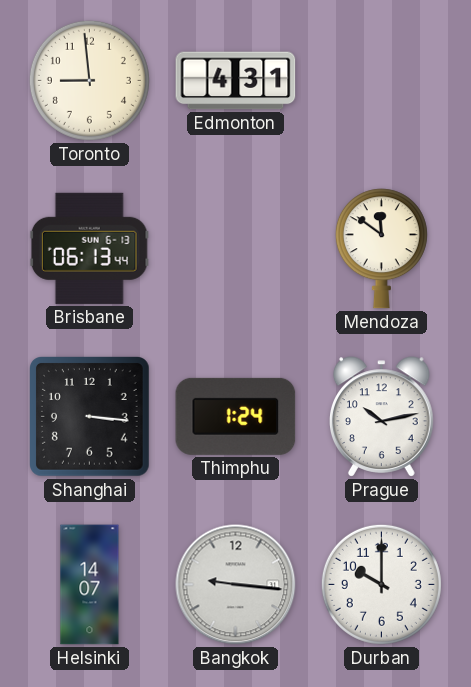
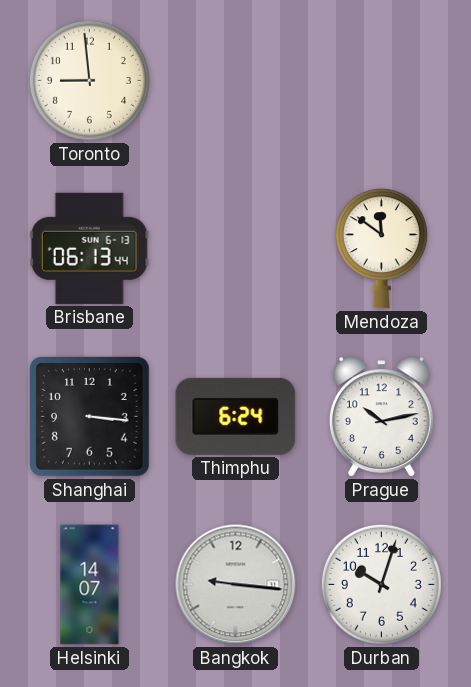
Edmonton: 4:31 -> none (236, 81)
Thimphu: 1:24 -> 6:24 (236, 416)
Durban: 10:00 -> 10:03 (381, 584)
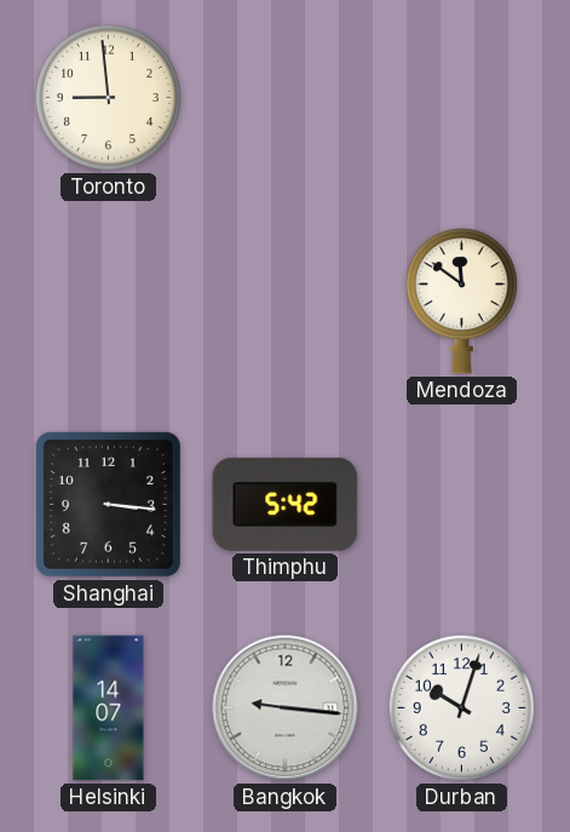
Brisbane: 06:13 -> none (89, 248)
Thimphu: 6:24 -> 5:42 (286, 504)
Prague: 10:13 -> none (382, 417)
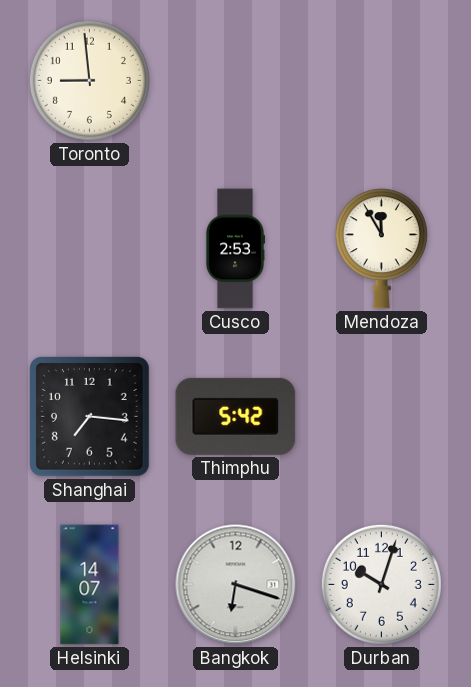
Cusco: none -> 2:53 (234, 249)
Mendoza: 11:51 -> 11:55 (381, 249)
Shanghai: 3:16 -> 7:16 (90, 417)
Bangkok: 9:16 -> 6:18 (236, 585)
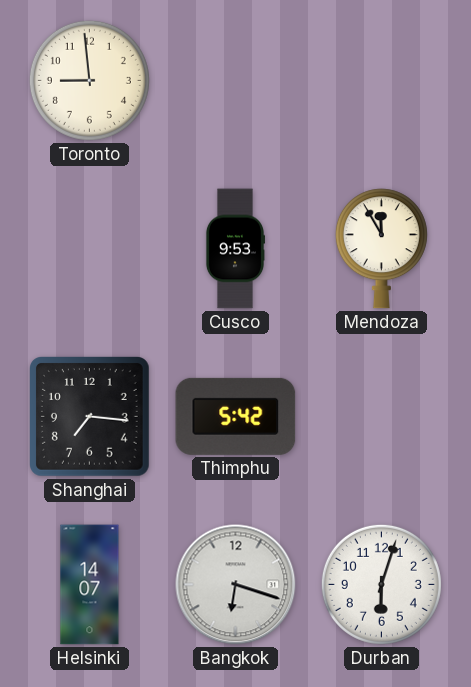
Cusco: 2:53 -> 9:53 (234, 249)
Durban: 10:03 -> 6:03 (381, 584)
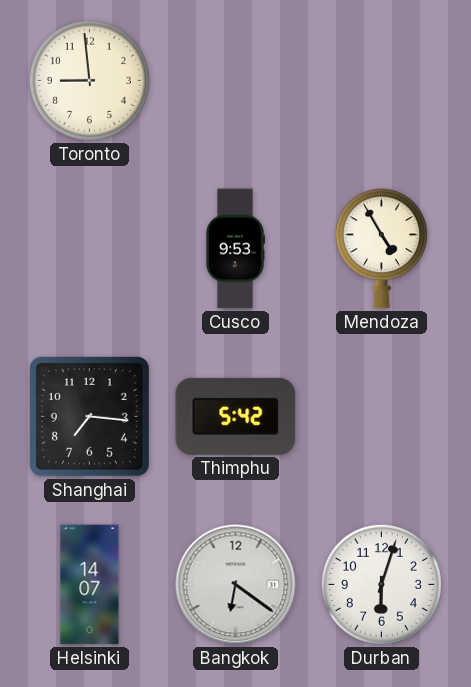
Mendoza: 11:55 -> 4:55 (381, 249)
Bangkok: 6:18 -> 6:21 (236, 585)
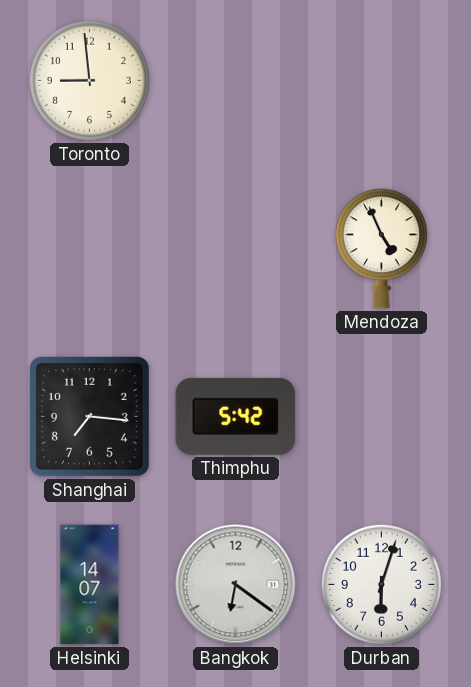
Cusco: 9:53 -> none (234, 249)
Mendoza: 4:55 -> 4:56 (381, 249)
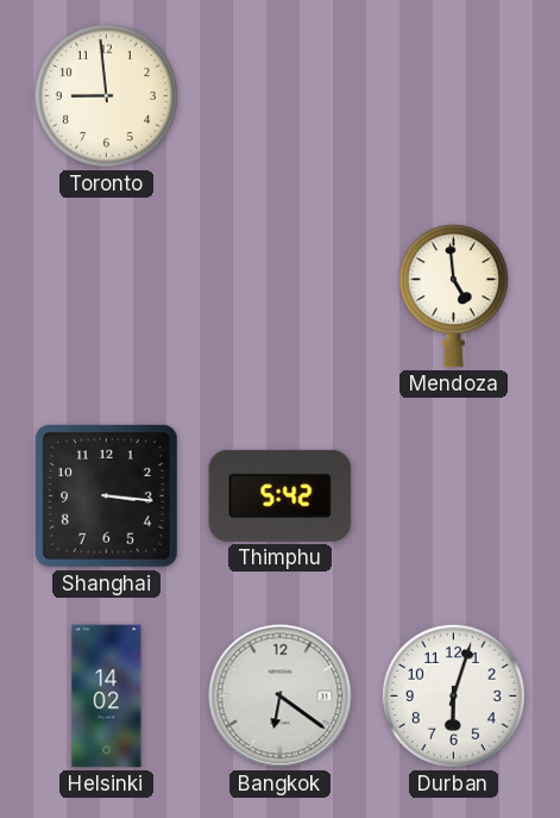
Mendoza: 4:56 -> 4:59 (453, 296)
Shanghai: 7:16 -> 3:16 (107, 497)
Helsinki: 14:07 -> 14:02 (107, 697)
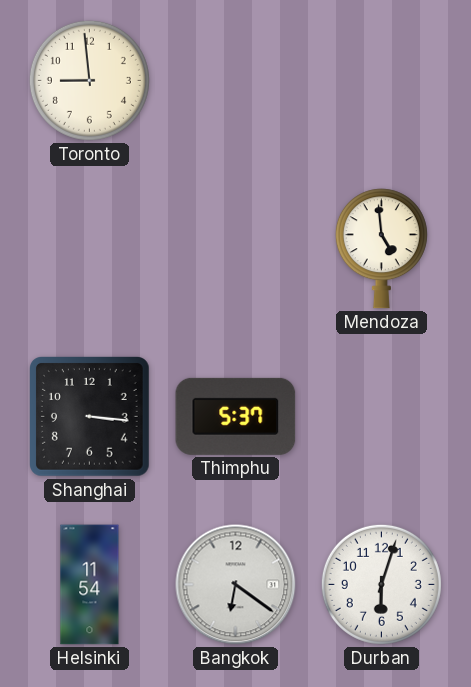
Thimphu: 5:42 -> 5:37 (236, 416)
Helsinki: 14:02 -> 11:54 (90, 585)
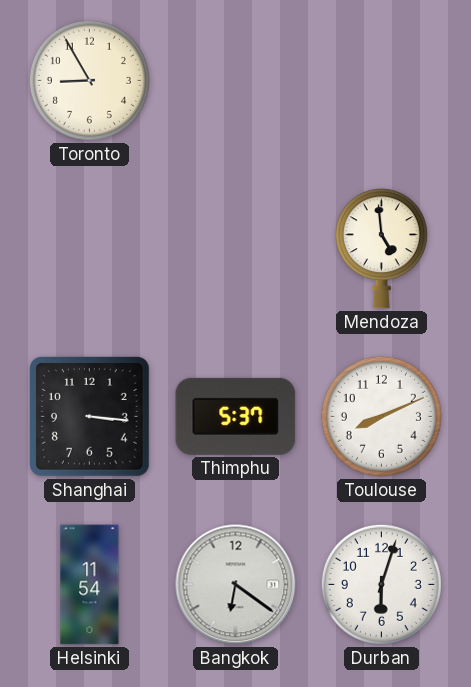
Toronto: 8:59 -> 8:55 (89, 80)
Toulouse: none -> 8:11 (381, 416)
